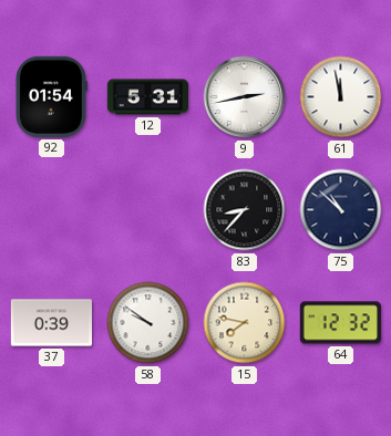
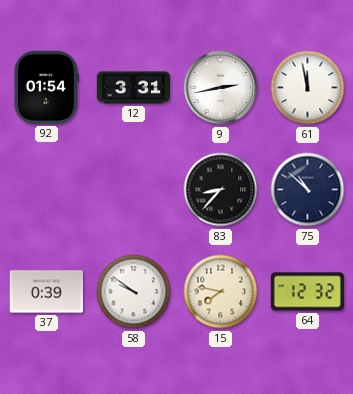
12: 5:31 -> 3:31 (133, 88)
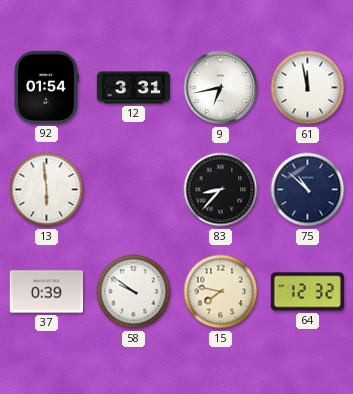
9: 2:43 -> 6:43 (221, 88)
13: none -> 5:59 (47, 190)
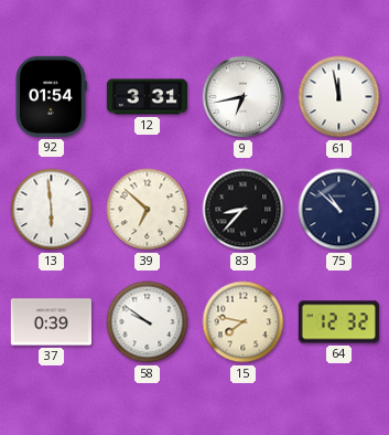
39: none -> 6:52 (148, 210)
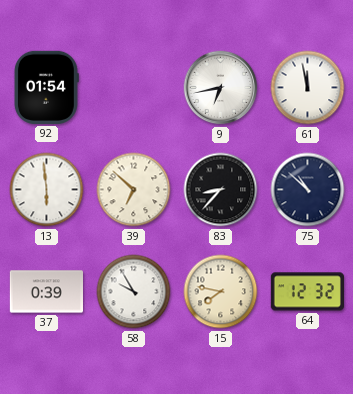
12: 3:31 -> none (147, 97)
58: 9:51 -> 9:55 (134, 292)
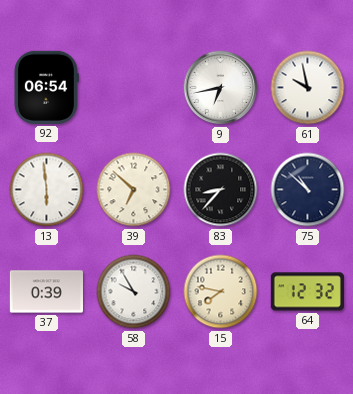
92: 01:54 -> 06:54 (46, 87)
61: 11:58 -> 9:58 (308, 88)
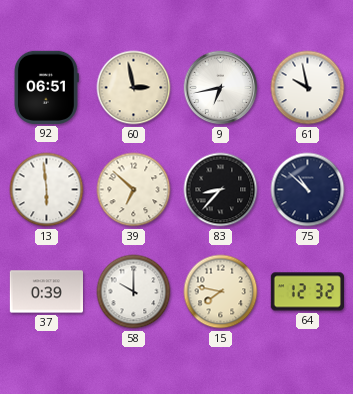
92: 06:54 -> 06:51 (46, 87)
60: none -> 2:58 (134, 88)
58: 9:55 -> 10:00 (134, 292)
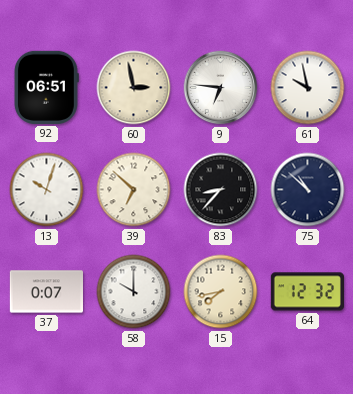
9: 6:43 -> 6:46 (221, 88)
13: 5:59 -> 10:03 (47, 190)
37: 0:39 -> 0:07 (46, 292)
15: 7:47 -> 7:43 (221, 292)
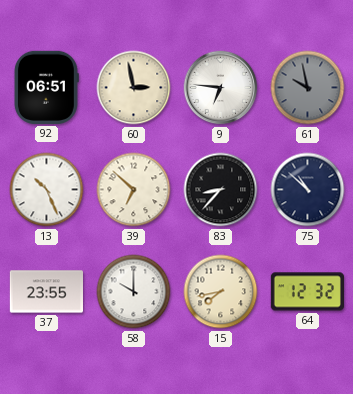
61 dial: white -> grey (308, 88)
13: 10:03 -> 10:26 (47, 190)
37: 0:07 -> 23:55 (46, 292)
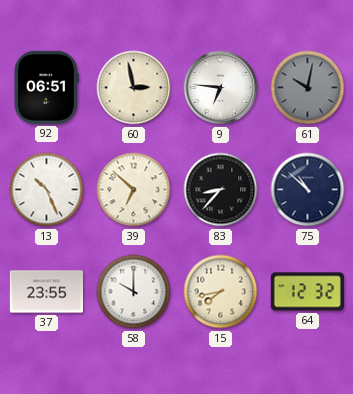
61: 9:58 -> 10:02 (308, 88)
